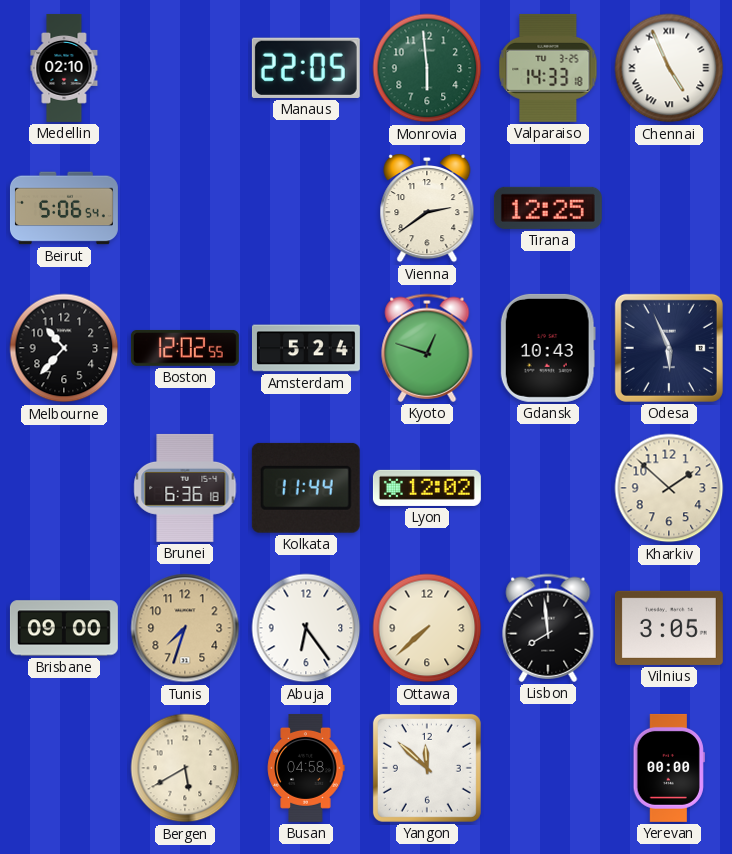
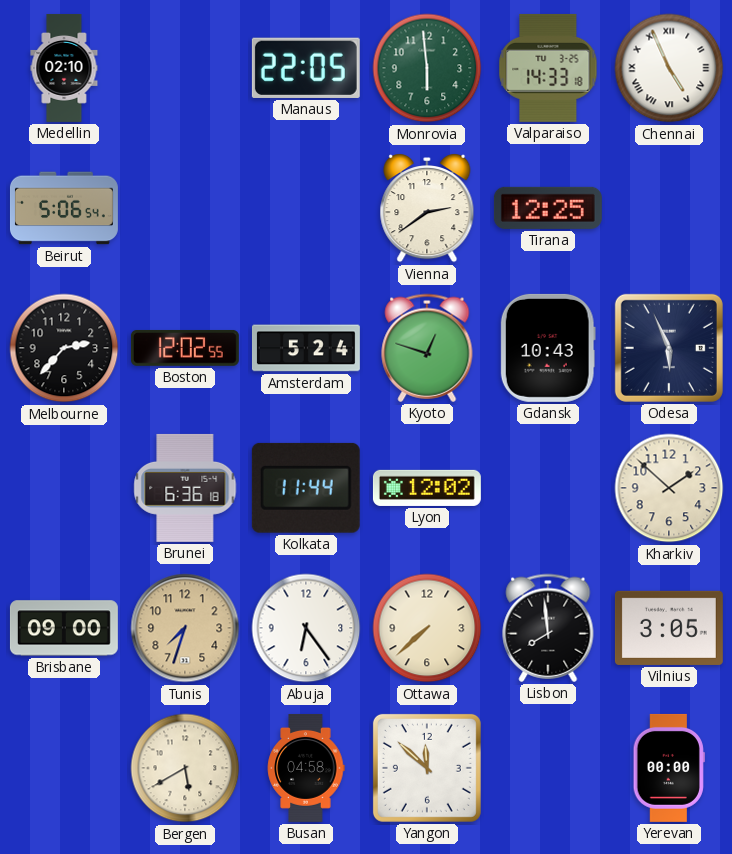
Melbourne: 10:37 -> 2:37 (64, 348)
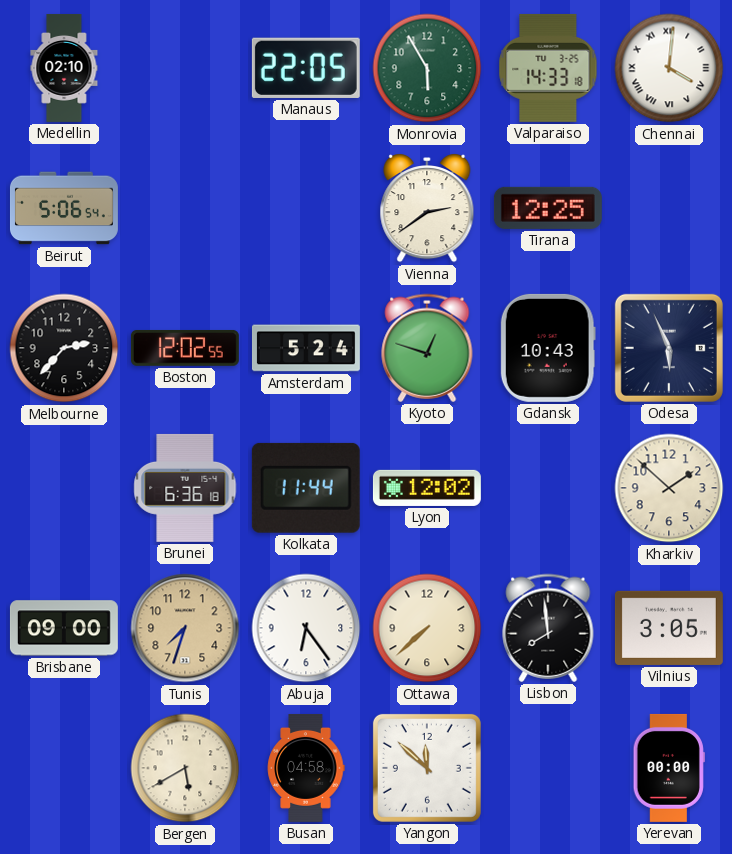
Monrovia: 5:59 -> 5:55 (427, 68)
Chennai: 4:56 -> 4:01 (669, 68)
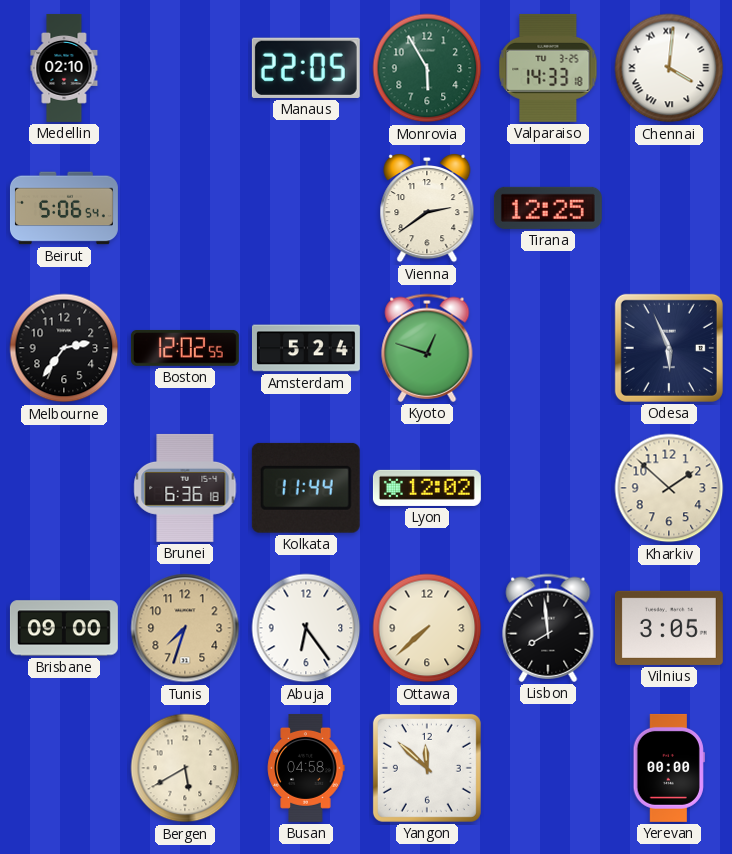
Melbourne: 2:37 -> 2:36 (64, 348)
Gdansk: 10:43 -> none (548, 348)
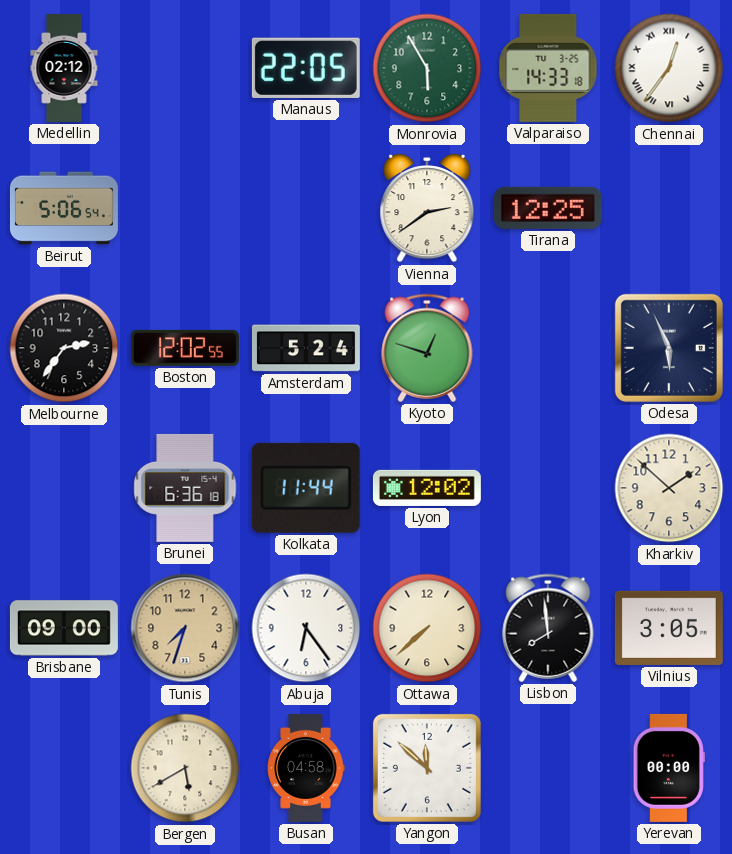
Medellin: 02:10 -> 02:12 (64, 68)
Chennai: 4:01 -> 12:36 (669, 68)
